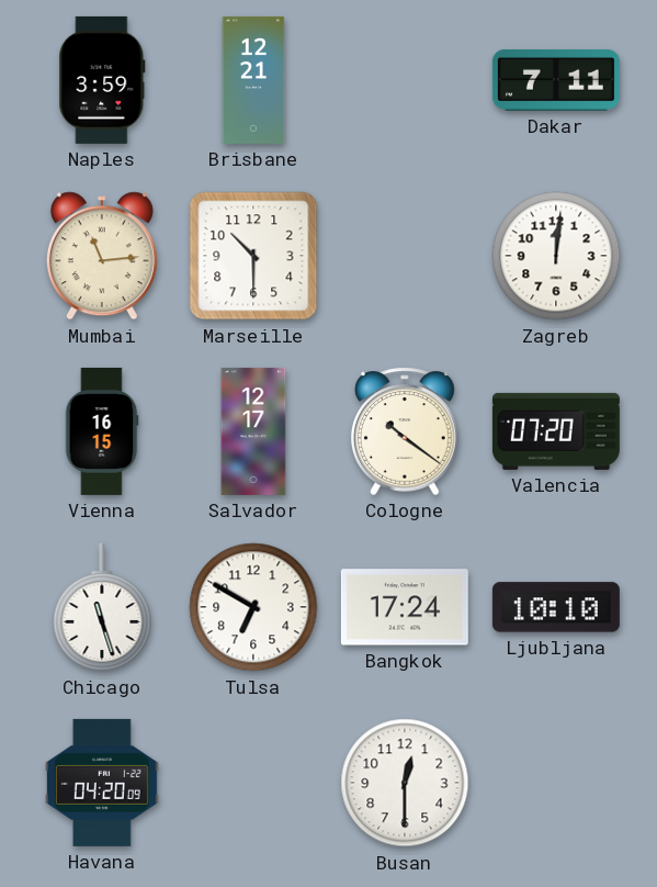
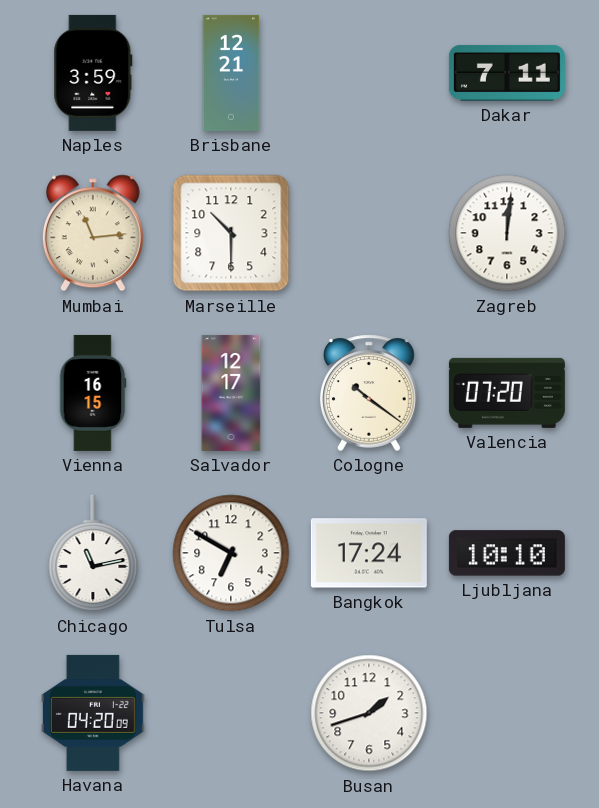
Chicago: 11:27 -> 11:13 (93, 553)
Busan: 12:30 -> 1:42 (369, 713)
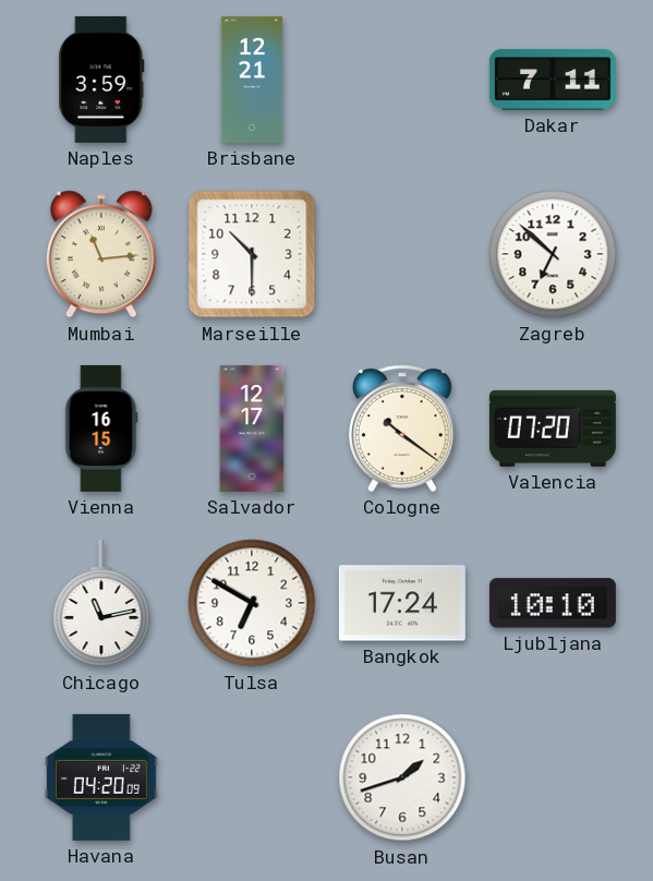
Zagreb: 12:01 -> 6:52 (553, 254)
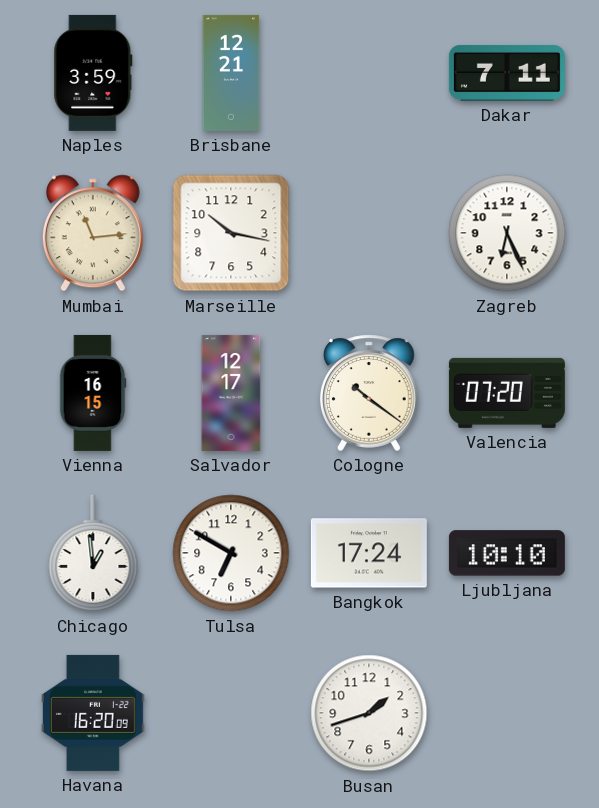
Marseille: 10:30 -> 10:17 (231, 233)
Zagreb: 6:52 -> 6:26 (507, 233)
Chicago: 11:13 -> 12:59 (93, 553)
Havana: 04:20 -> 16:20 (93, 713)
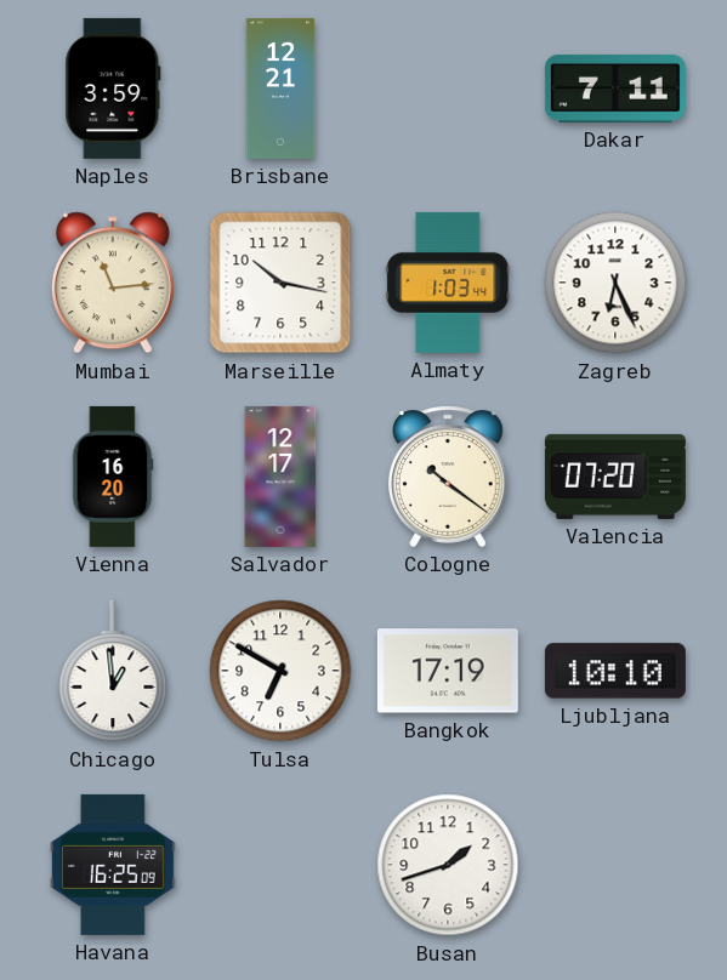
Almaty: none -> 1:03 (448, 283)
Vienna: 16:15 -> 16:20 (113, 477)
Bangkok: 17:24 -> 17:19 (448, 671)
Havana: 16:20 -> 16:25 (113, 865)
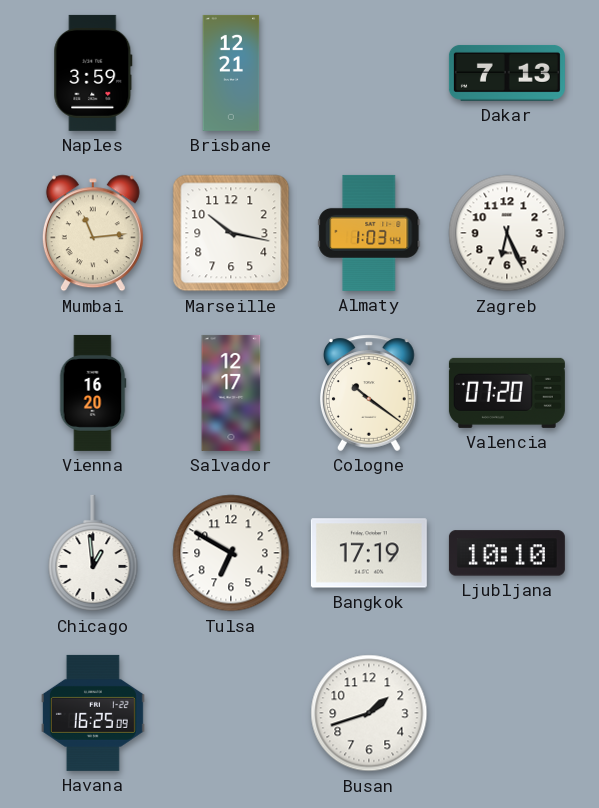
Dakar: 7:11 -> 7:13 (507, 73)
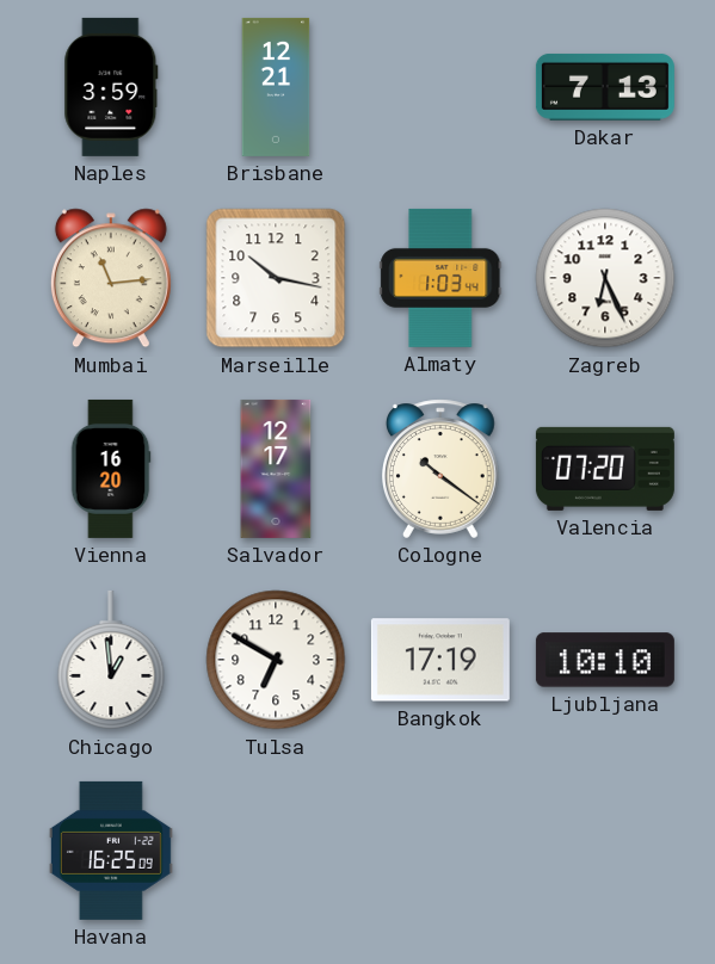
Busan: 1:42 -> none (369, 713)
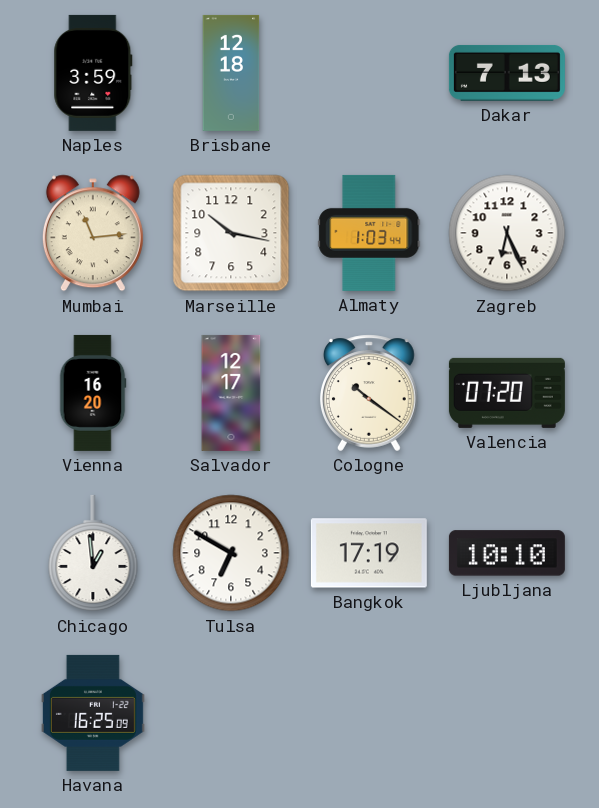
Brisbane: 12:21 -> 12:18 (231, 73)
